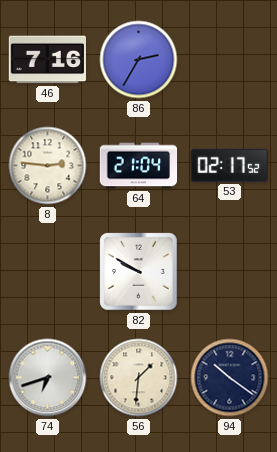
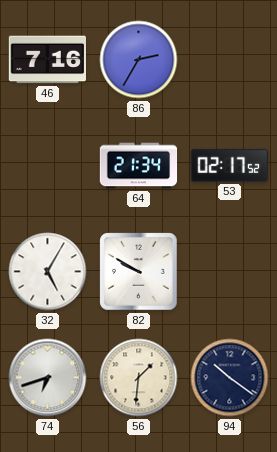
8: 2:46 -> none (48, 166)
64: 21:04 -> 21:34 (139, 166)
32: none -> 5:05 (48, 272)
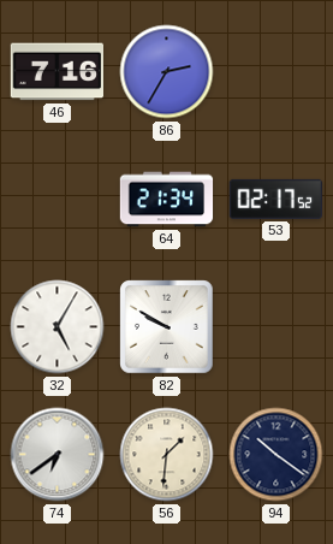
74: 6:42 -> 6:39 (58, 455)
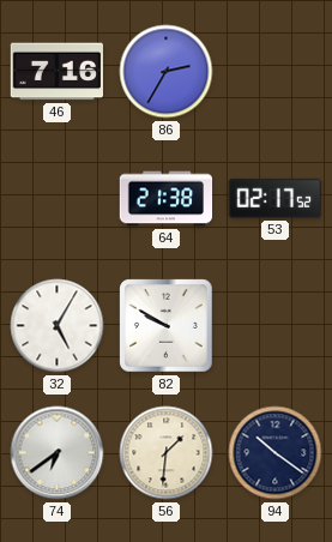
64: 21:34 -> 21:38 (167, 199)
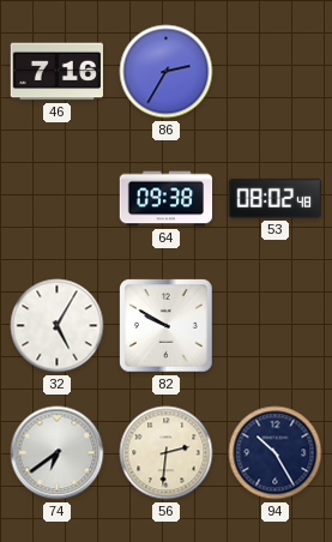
64: 21:38 -> 09:38 (167, 199)
53: 02:17 -> 08:02 (276, 198)
56: 1:31 -> 2:31 (167, 453)
94: 10:21 -> 10:25 (276, 453)
